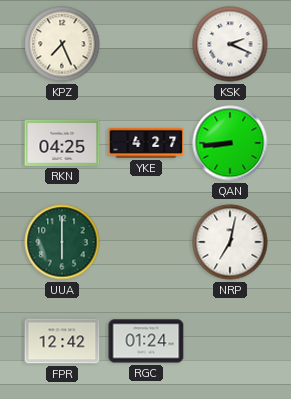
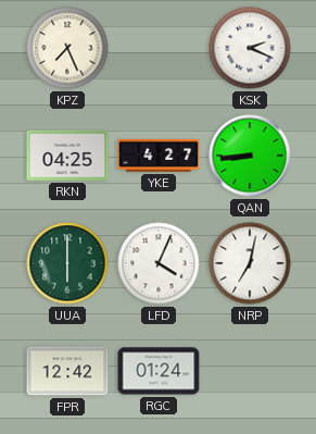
LFD: none -> 4:04 (159, 263)
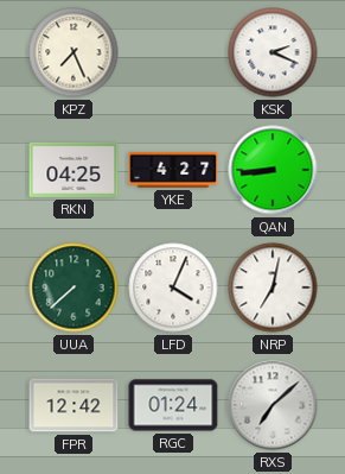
UUA: 6:00 -> 7:38 (74, 287)
RXS: none -> 7:08 (273, 405)
